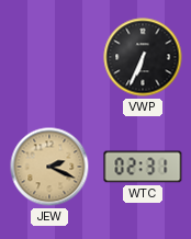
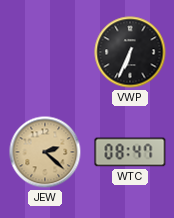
JEW: 2:19 -> 2:22 (45, 152)
WTC: 02:31 -> 08:47 (130, 152)
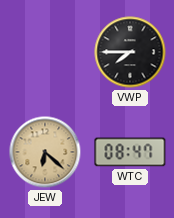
VWP: 6:34 -> 7:45 (130, 52)
JEW: 2:22 -> 6:22 (45, 152)
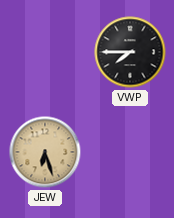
JEW: 6:22 -> 6:27 (45, 152)
WTC: 08:47 -> none (130, 152)
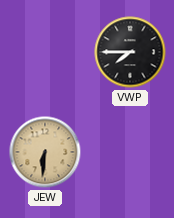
JEW: 6:27 -> 6:31 (45, 152)
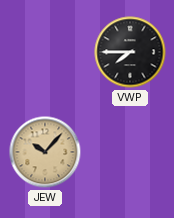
JEW: 6:31 -> 10:07 (45, 152)
